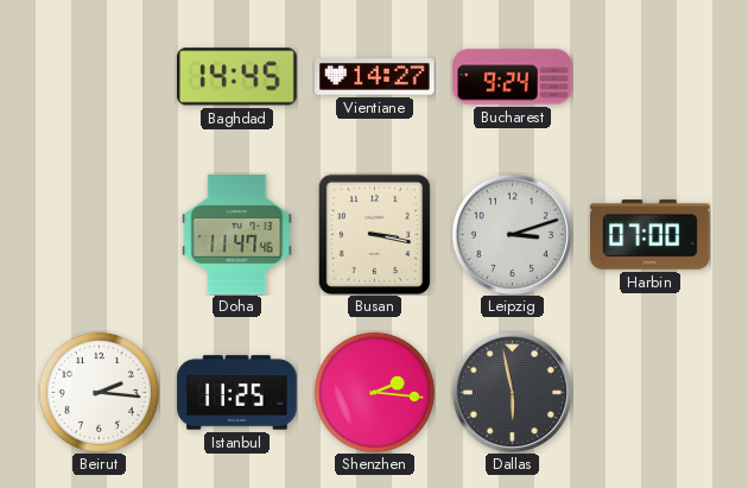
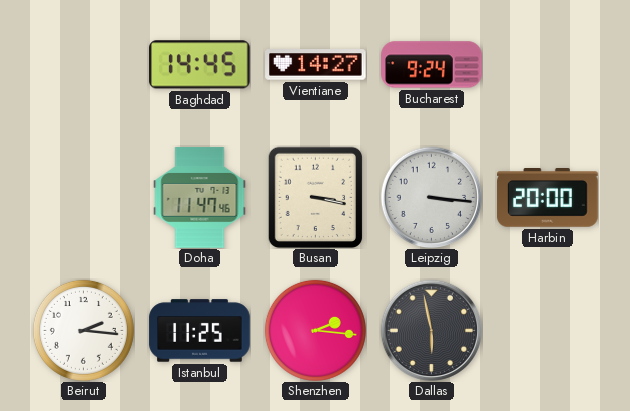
Leipzig: 3:12 -> 3:16 (431, 197)
Harbin: 07:00 -> 20:00 (548, 198)
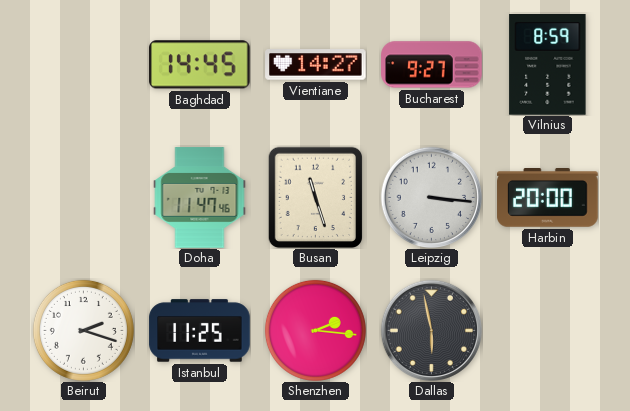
Bucharest: 9:24 -> 9:27 (432, 65)
Vilnius: none -> 8:59 (548, 65)
Busan: 3:17 -> 11:27 (315, 197)
Beirut: 2:16 -> 2:18 (83, 330)
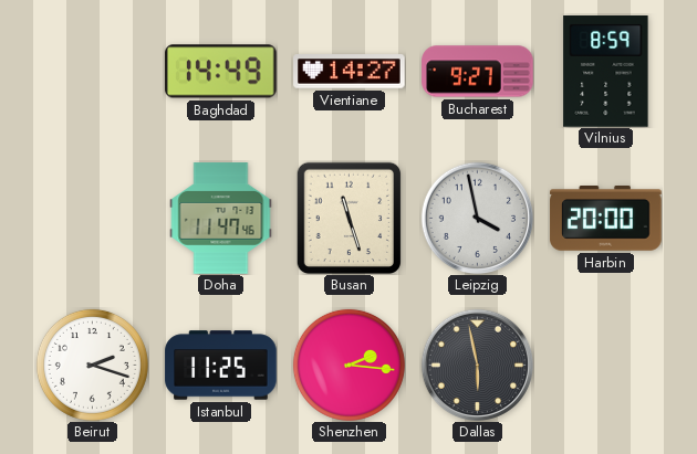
Baghdad: 14:45 -> 14:49 (221, 72)
Leipzig: 3:16 -> 3:58 (477, 218)
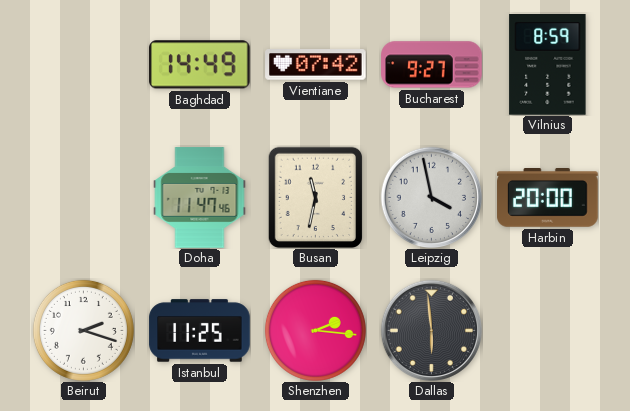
Vientiane: 14:27 -> 07:42 (316, 65)
Busan: 11:27 -> 11:32 (315, 197)
Dallas: 5:58 -> 5:59 (431, 330)
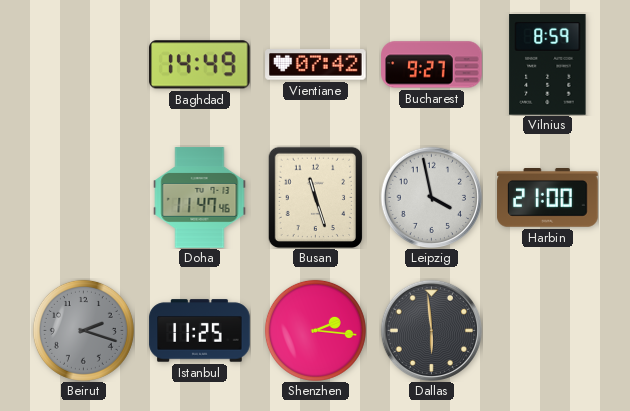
Busan: 11:32 -> 11:27 (315, 197)
Harbin: 20:00 -> 21:00 (548, 198)
Beirut dial: white -> grey (83, 330)
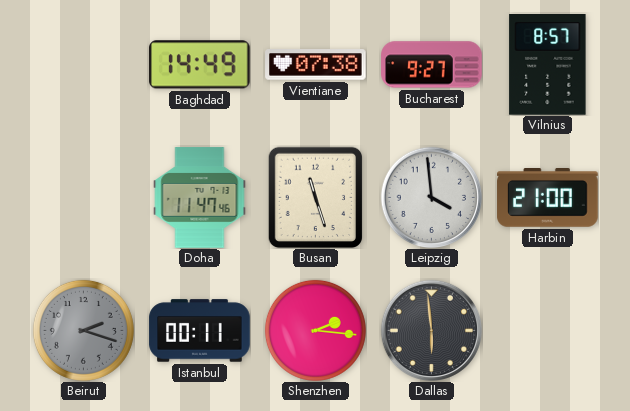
Vientiane: 07:42 -> 07:38 (316, 65)
Vilnius: 8:59 -> 8:57 (548, 65)
Leipzig: 3:58 -> 3:59 (431, 197)
Istanbul: 11:25 -> 00:11 (200, 331)
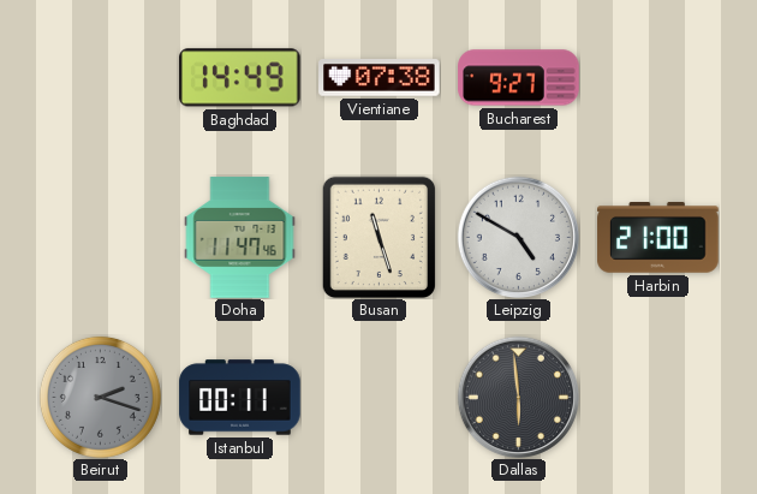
Vilnius: 8:57 -> none (548, 65)
Leipzig: 3:59 -> 4:50 (518, 237)
Shenzhen: 2:16 -> none (315, 330)
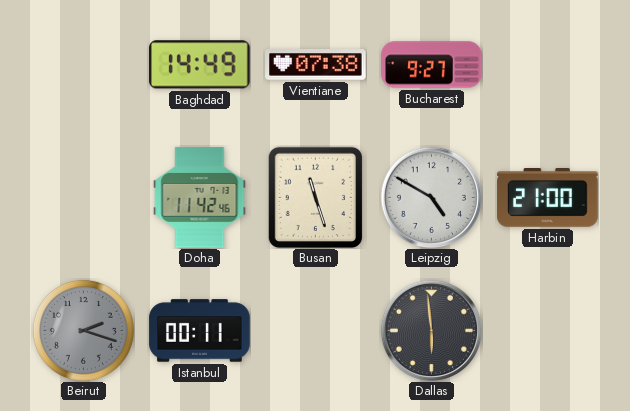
Doha: 11:47 -> 11:42 (200, 198)
